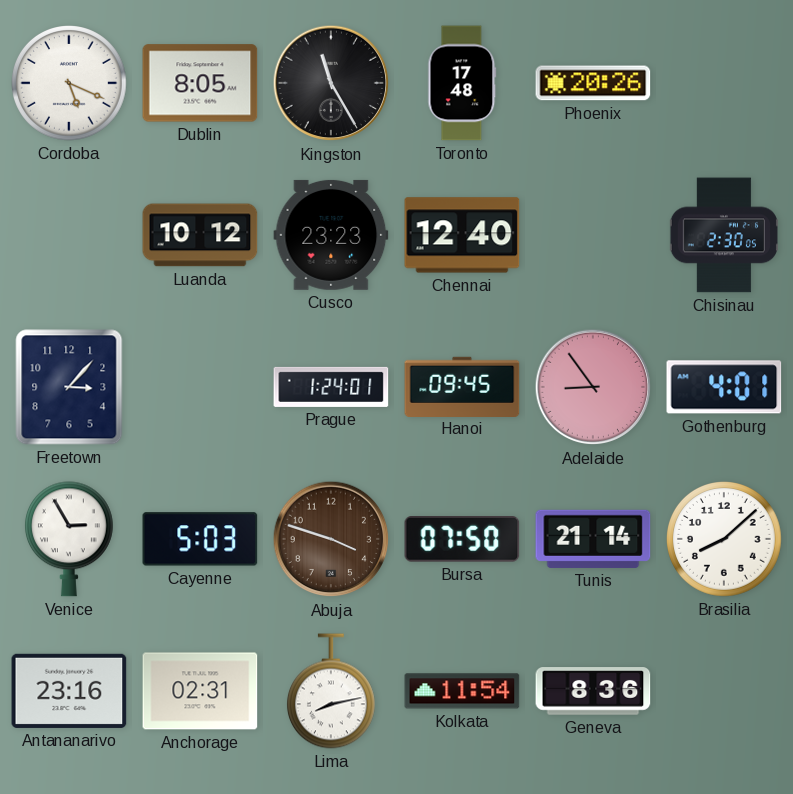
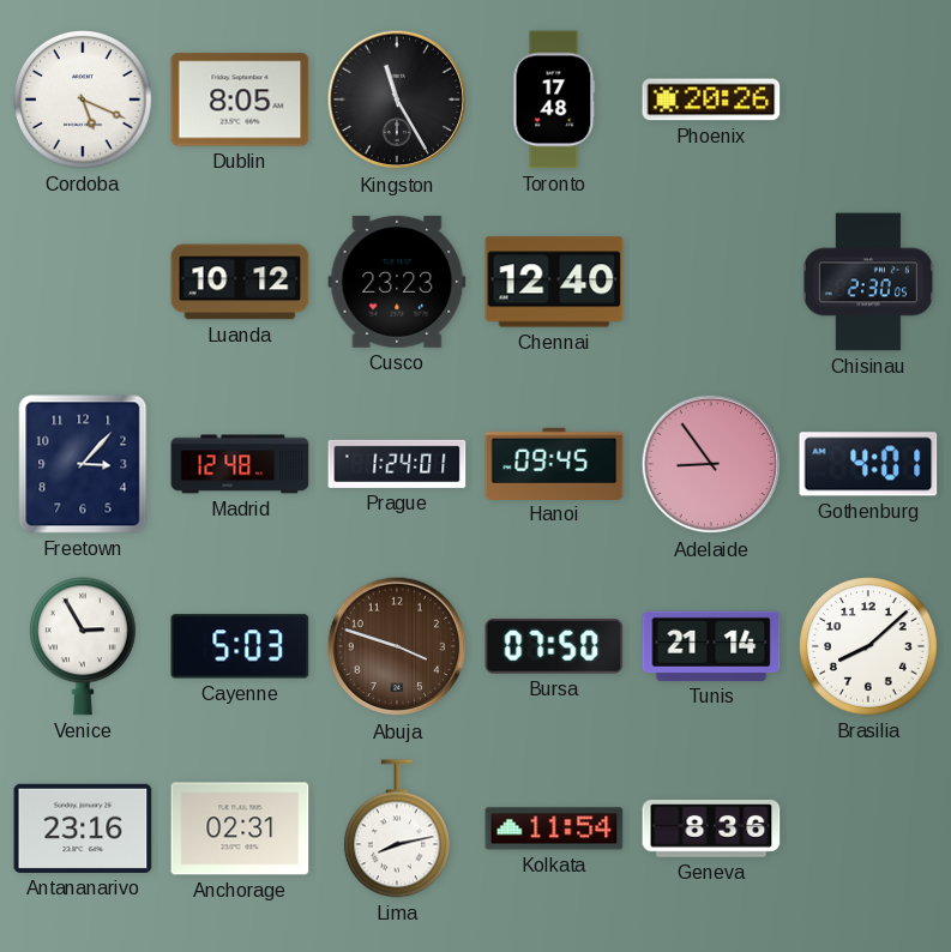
Madrid: none -> 12:48 (240, 464)
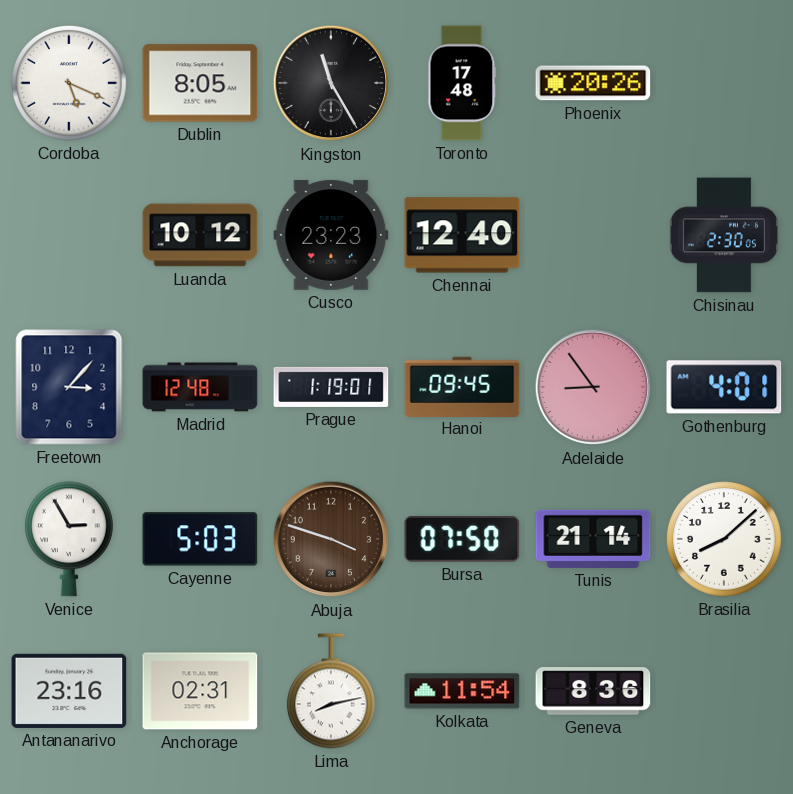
Prague: 1:24 -> 1:19 (331, 387)
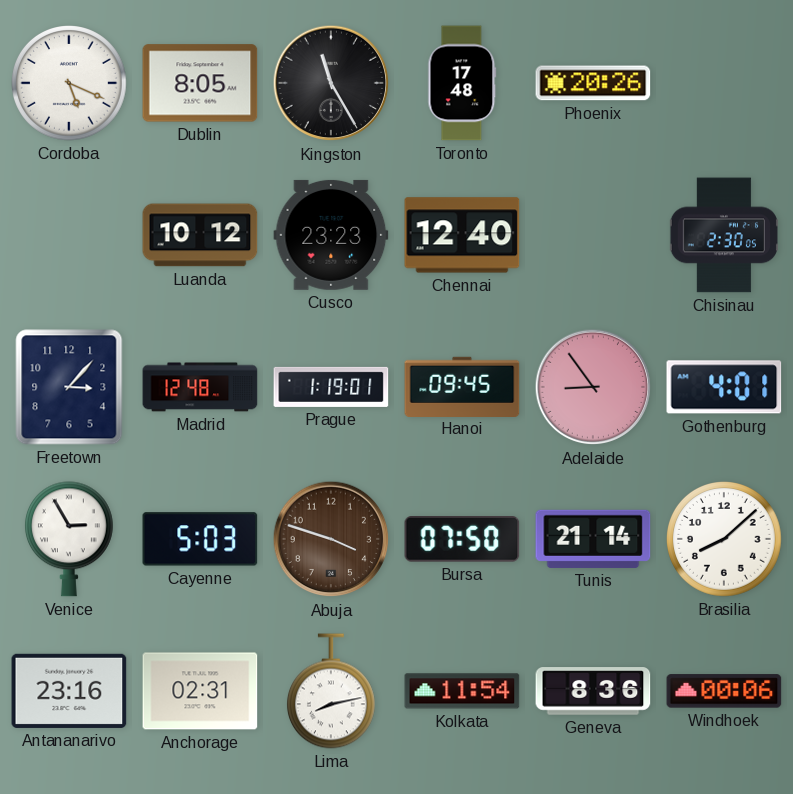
Windhoek: none -> 00:06 (724, 691)
